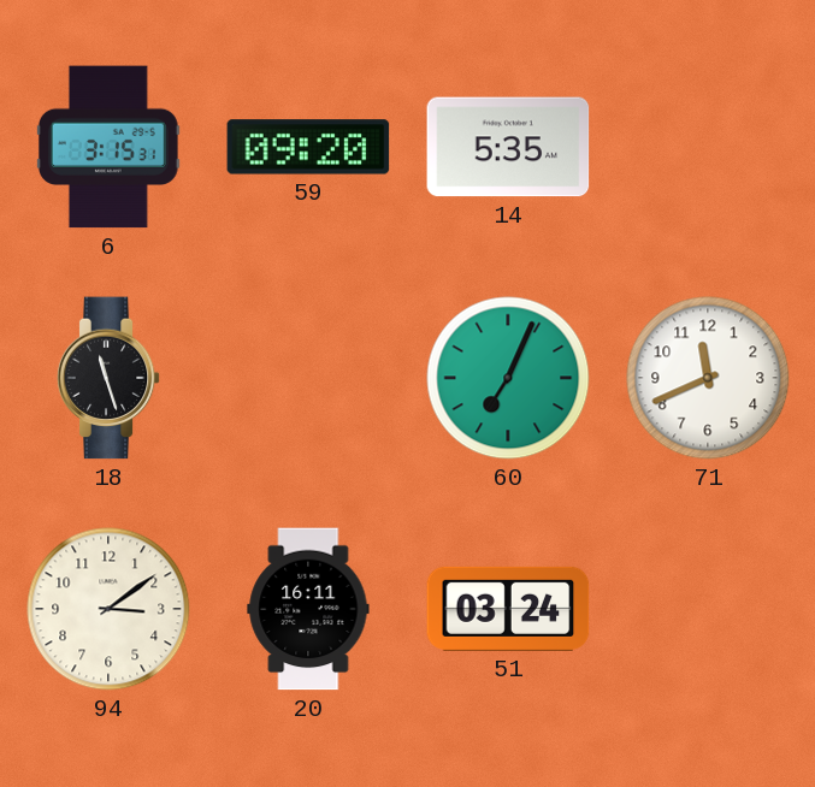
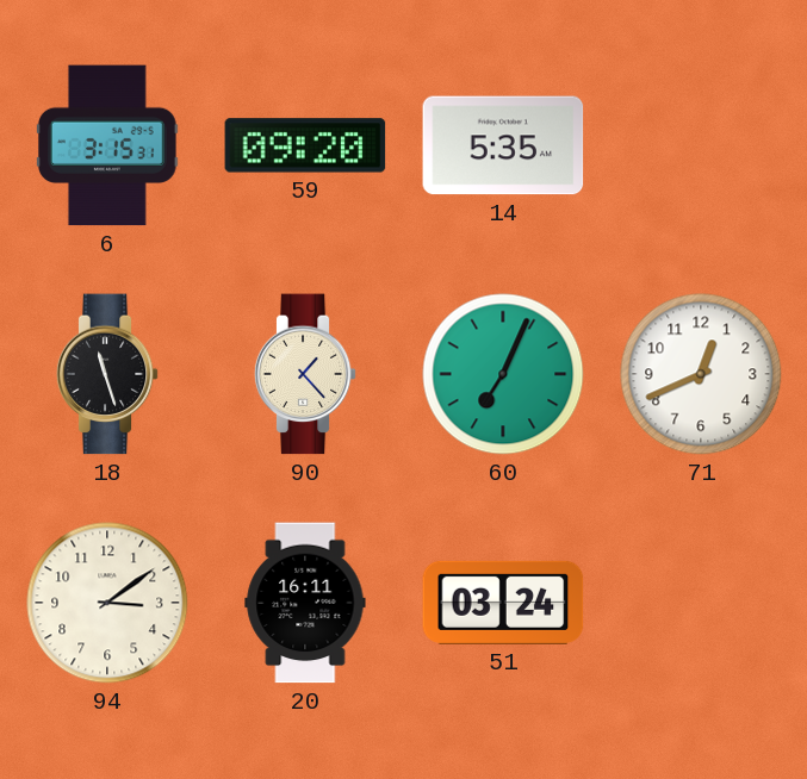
90: none -> 1:23 (305, 374)
71: 11:41 -> 12:41 (701, 374)
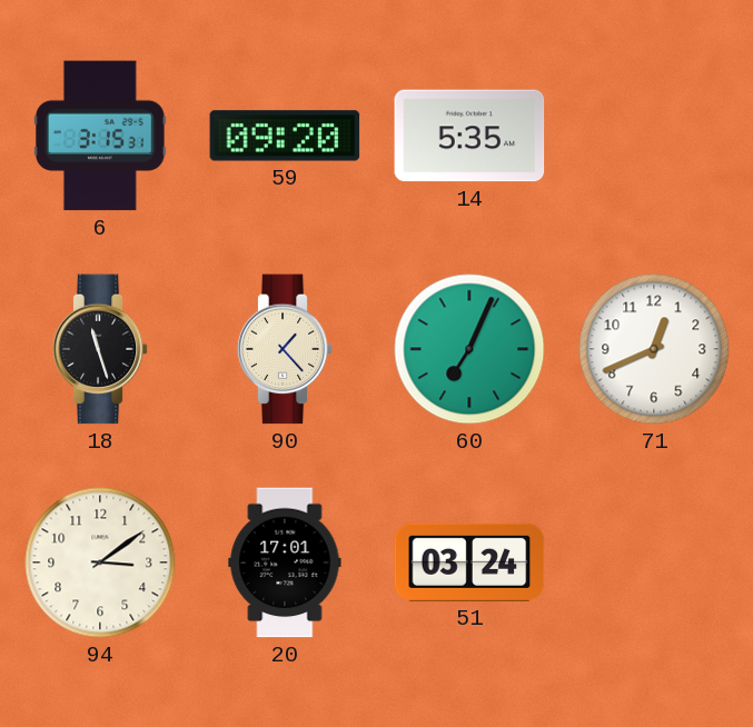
20: 16:11 -> 17:01 (285, 562)
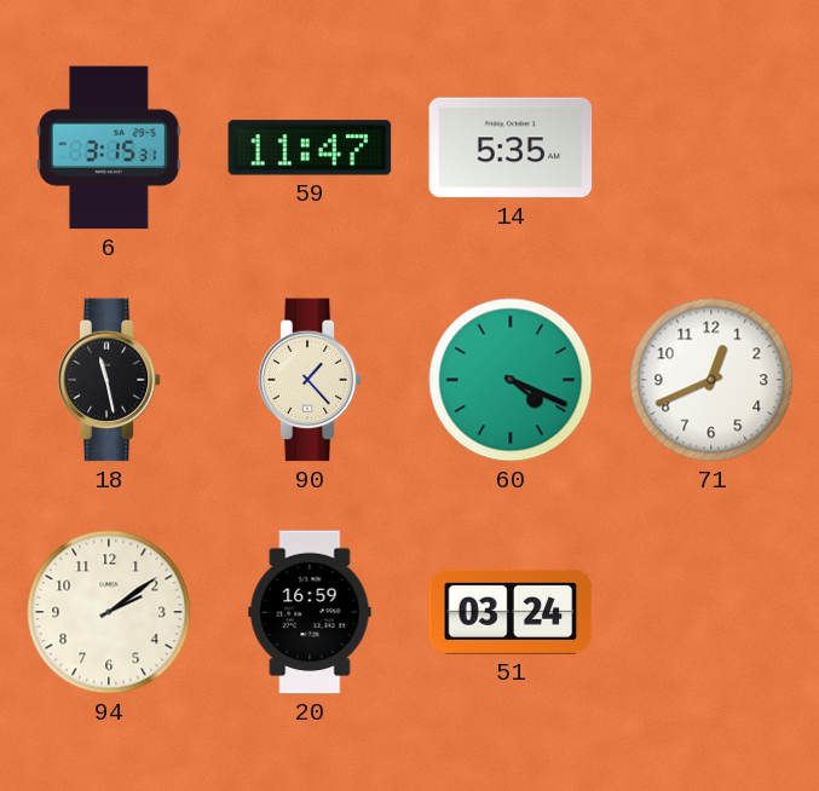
59: 09:20 -> 11:47 (310, 148)
18: 11:27 -> 11:28 (109, 380)
60: 7:04 -> 4:19 (511, 380)
94: 3:09 -> 2:09 (109, 612)
20: 17:01 -> 16:59 (310, 612)
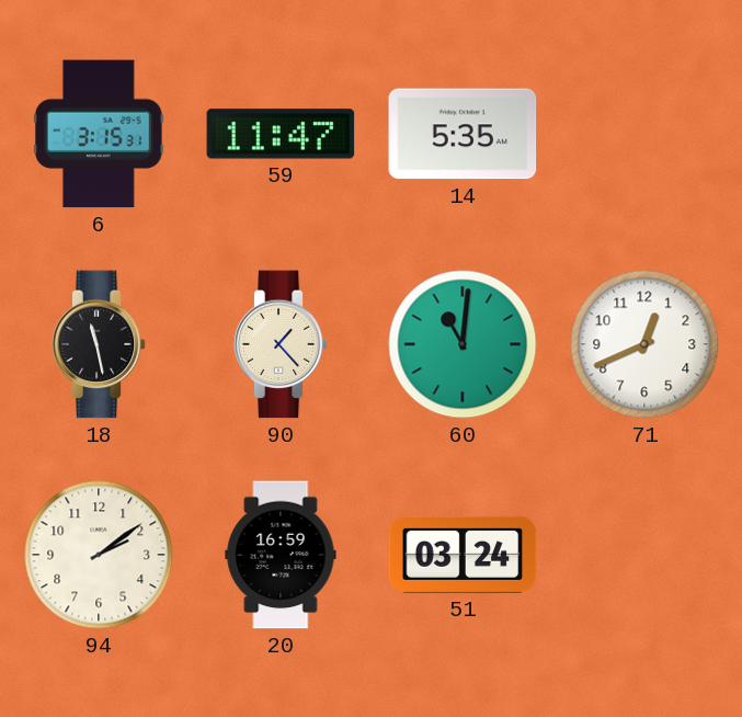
60: 4:19 -> 11:01 (463, 344)
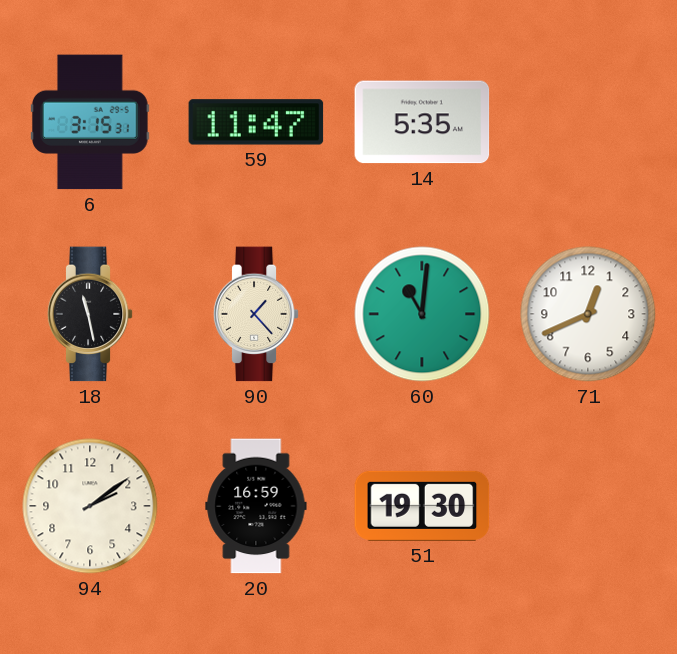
51: 03:24 -> 19:30 (422, 506)
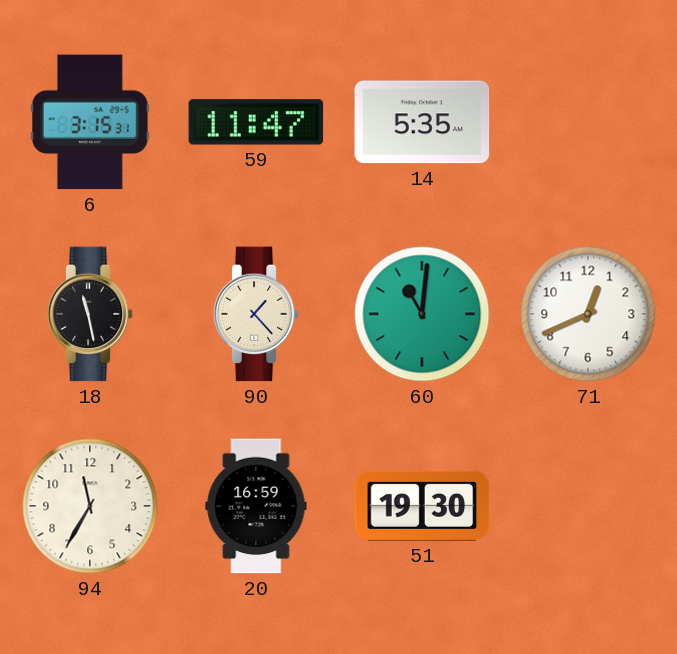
94: 2:09 -> 11:35 (90, 506)
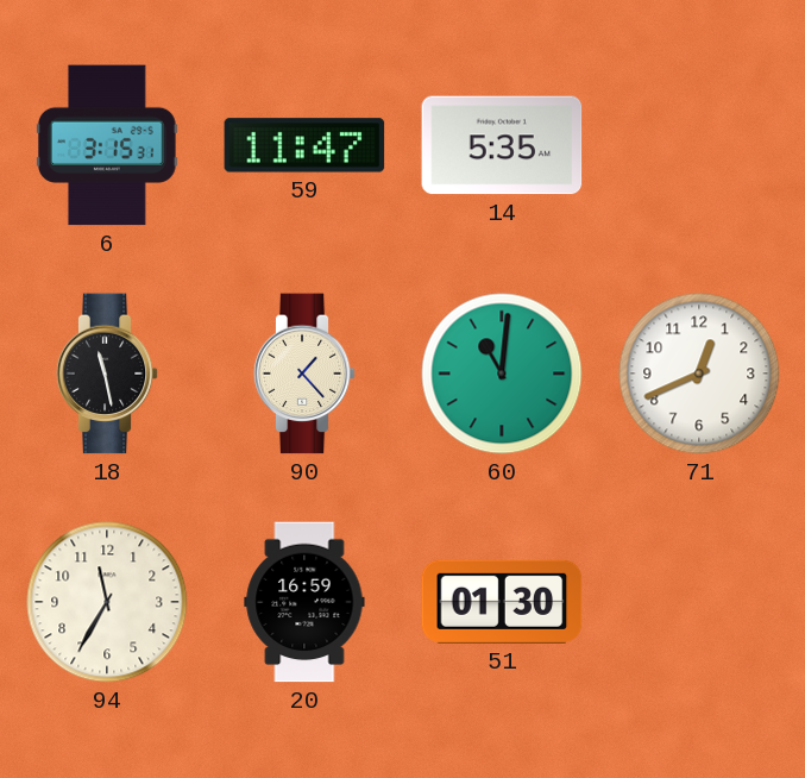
51: 19:30 -> 01:30 (502, 602)
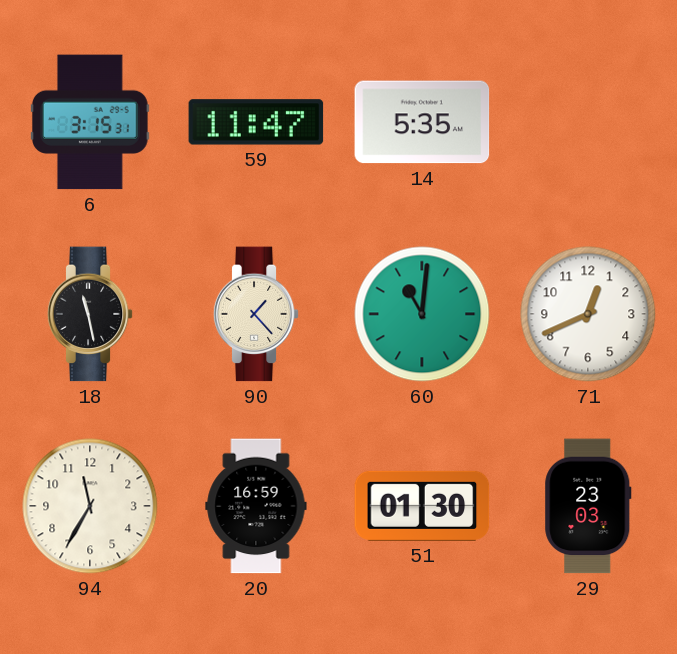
29: none -> 23:03 (588, 506)
